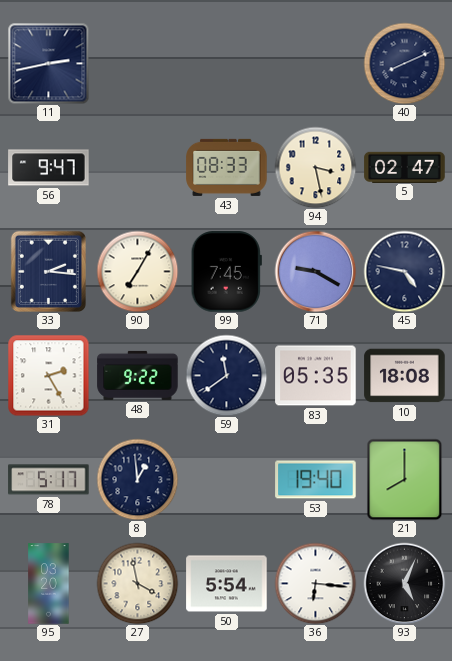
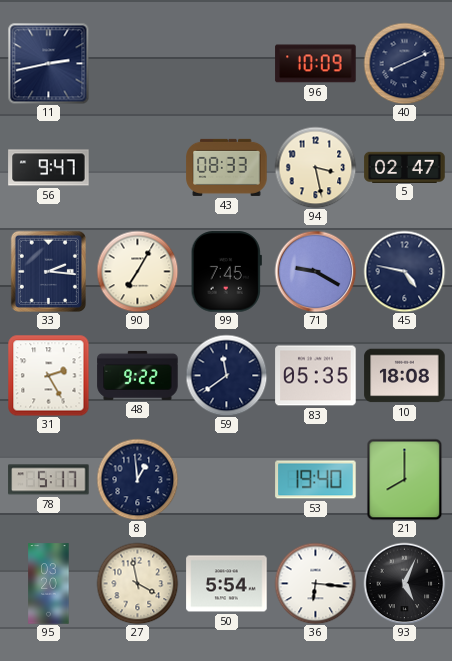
96: none -> 10:09 (316, 64)
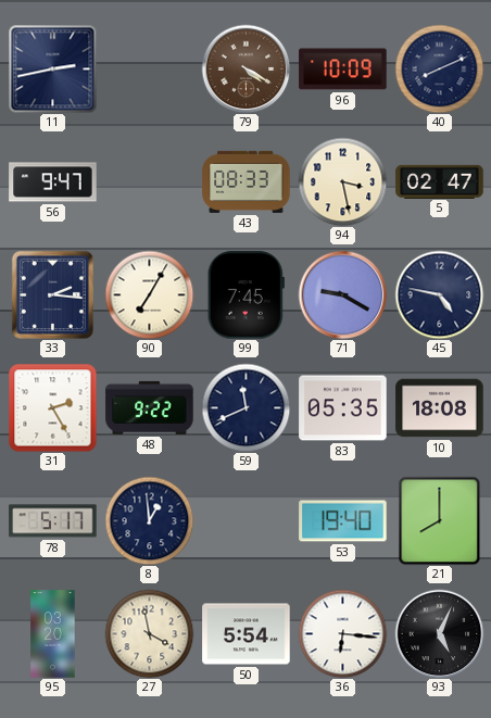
79: none -> 4:20 (246, 68)
59: 11:39 -> 11:41 (246, 407)
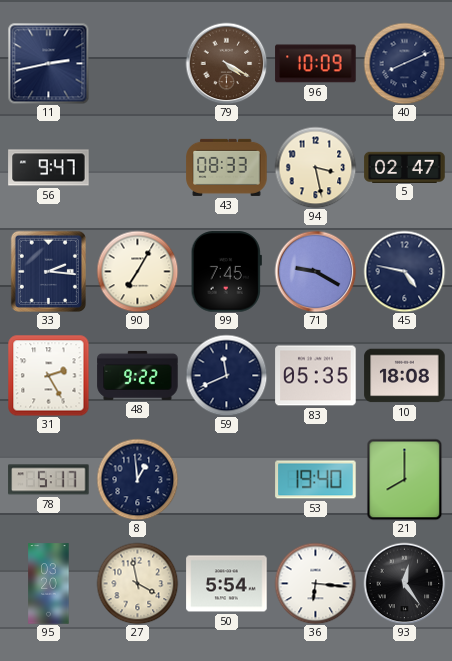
93: 5:04 -> 12:24 (404, 583)
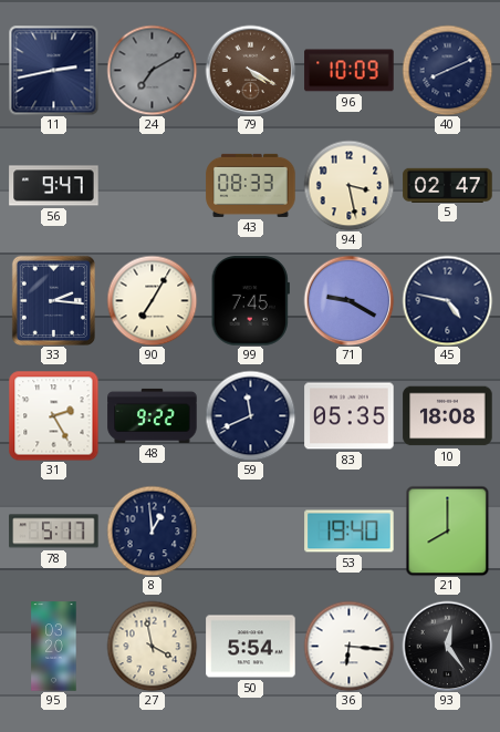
24: none -> 7:10 (152, 70)
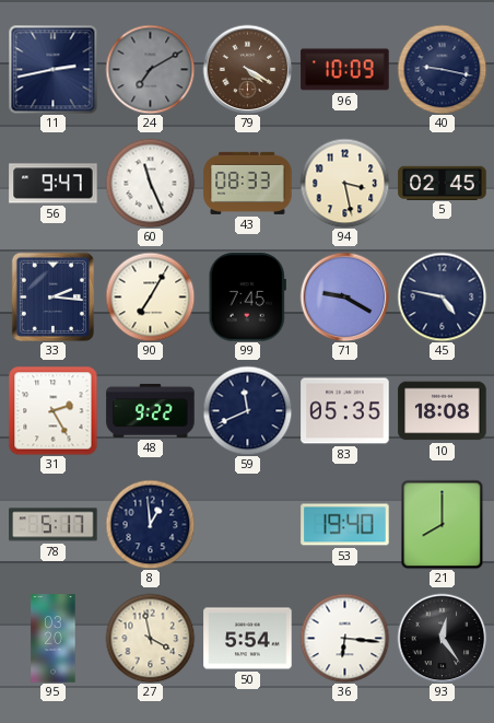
40: 8:11 -> 9:17 (442, 69)
60: none -> 11:26 (150, 183)
5: 02:47 -> 02:45 (443, 183)
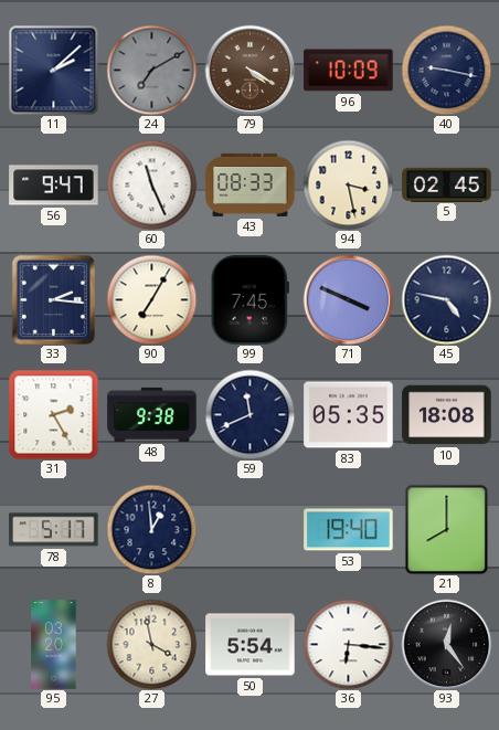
11: 2:43 -> 2:08 (53, 70)
71: 9:20 -> 3:49 (348, 299)
48: 9:22 -> 9:38 (152, 414)
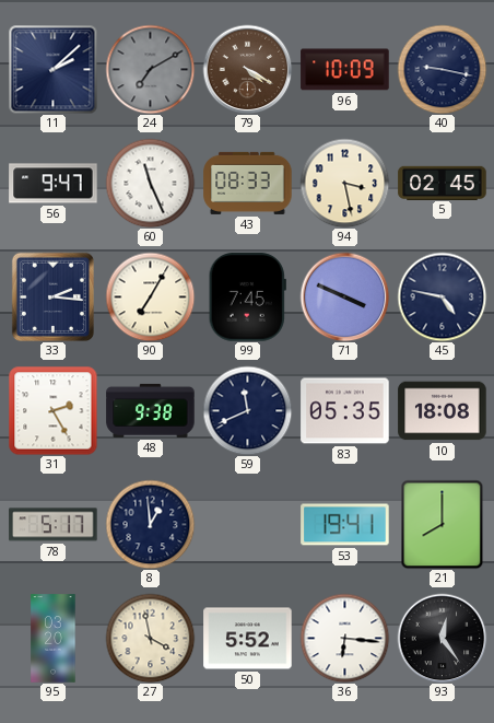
53: 19:40 -> 19:41 (345, 525)
50: 5:54 -> 5:52 (248, 639)
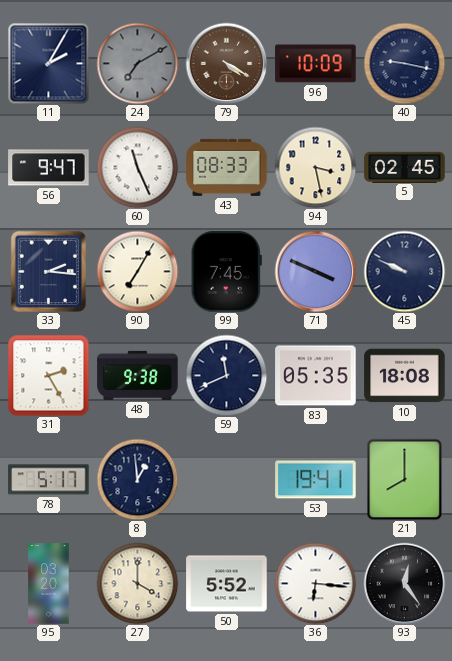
11: 2:08 -> 2:05 (48, 63)
45: 4:47 -> 9:49 (404, 271)
27: 3:58 -> 4:00 (137, 583)
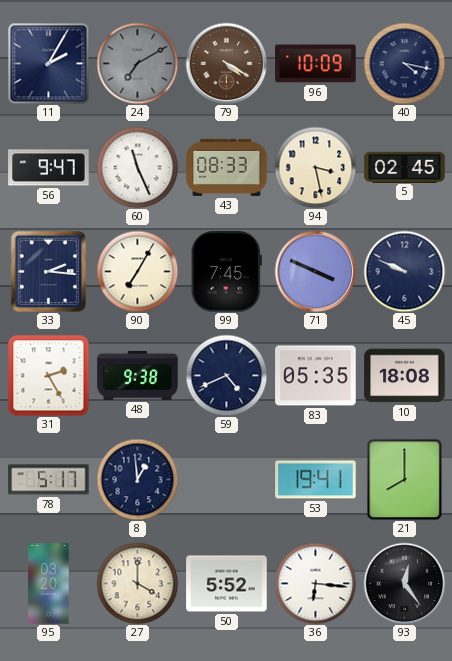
40: 9:17 -> 4:17 (404, 63)
59: 11:41 -> 4:41 (226, 375)
